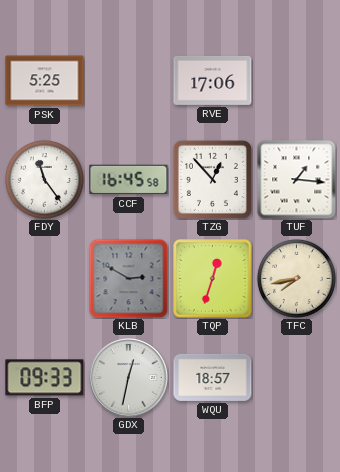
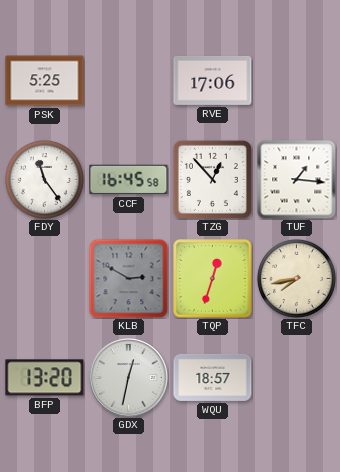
BFP: 09:33 -> 13:20 (45, 378)
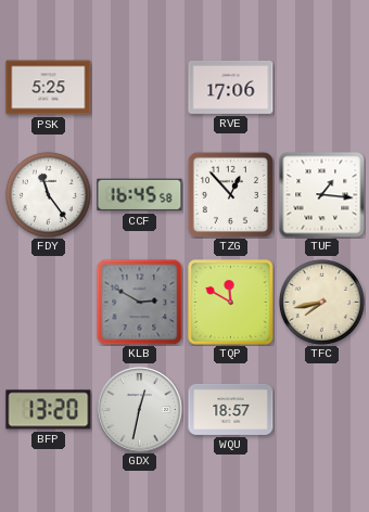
TQP: 12:33 -> 11:50 (231, 303)
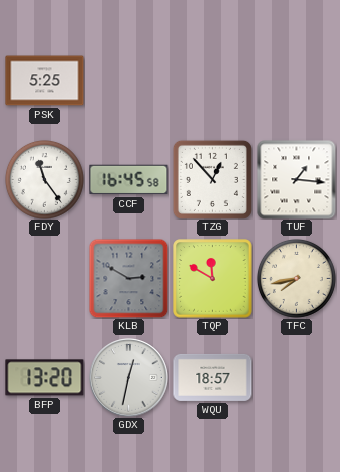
RVE: 17:06 -> none (231, 87)
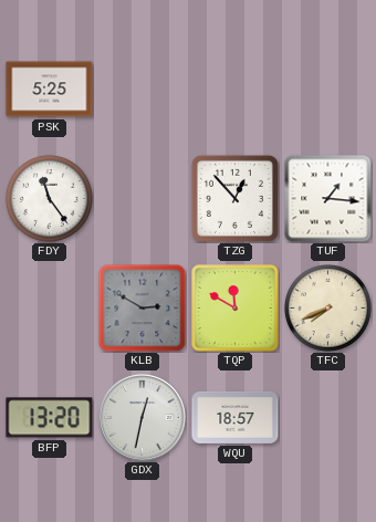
CCF: 16:45 -> none (129, 180)
TFC: 7:43 -> 7:41 (327, 307)
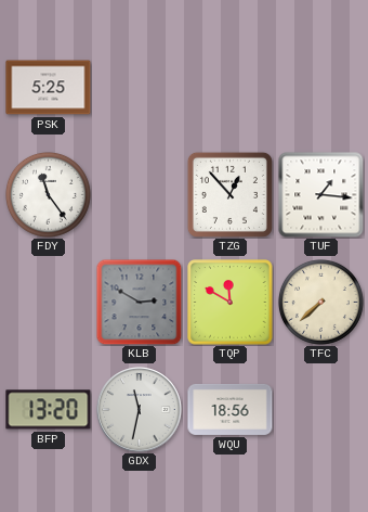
TFC: 7:41 -> 7:38 (320, 302)
GDX: 12:32 -> 11:32 (140, 410)
WQU: 18:57 -> 18:56 (231, 409)
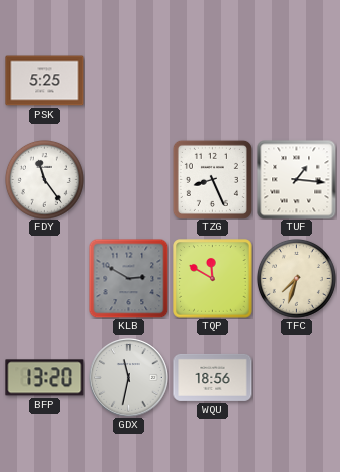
TZG: 12:53 -> 8:26 (212, 179)
TFC: 7:38 -> 7:33 (296, 278)
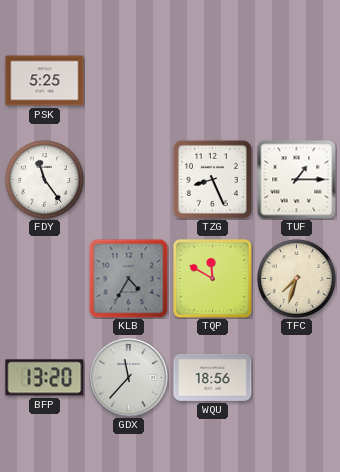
TUF: 1:16 -> 1:15 (297, 180)
KLB: 2:50 -> 4:35 (128, 278)
GDX: 11:32 -> 11:37 (129, 378)
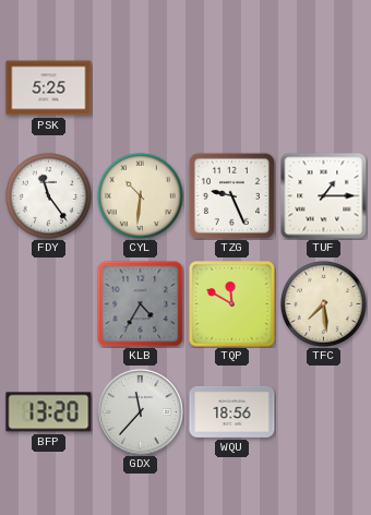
CYL: none -> 10:31 (140, 195)
TZG: 8:26 -> 9:26 (231, 195)
TFC: 7:33 -> 7:29 (323, 303)
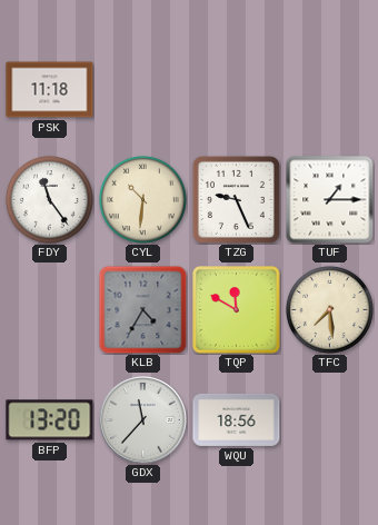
PSK: 5:25 -> 11:18 (50, 90)
